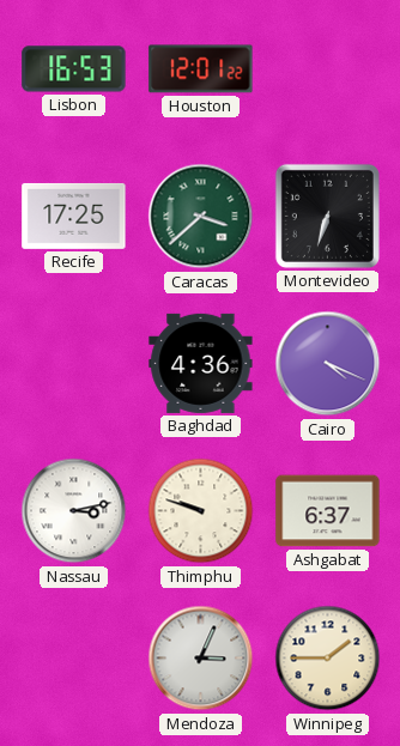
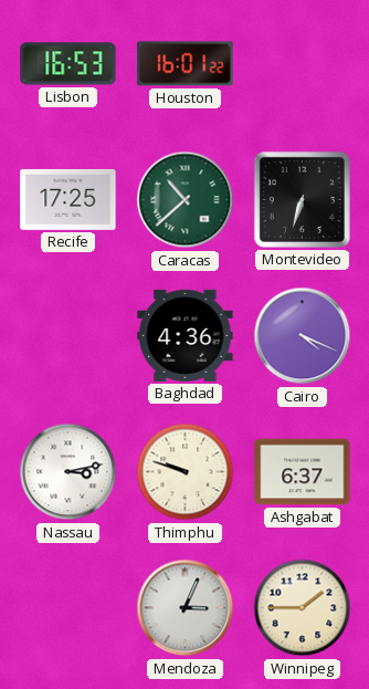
Houston: 12:01 -> 16:01 (186, 64)
Caracas: 3:38 -> 10:38 (186, 200)
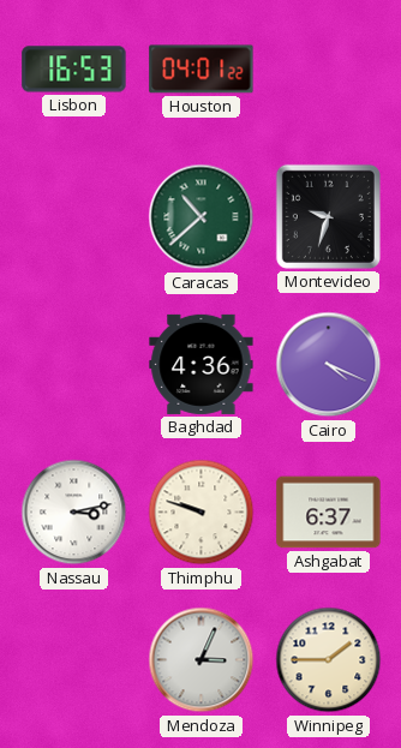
Houston: 16:01 -> 04:01 (202, 70)
Recife: 17:25 -> none (68, 199)
Montevideo: 6:33 -> 9:33 (328, 216)
